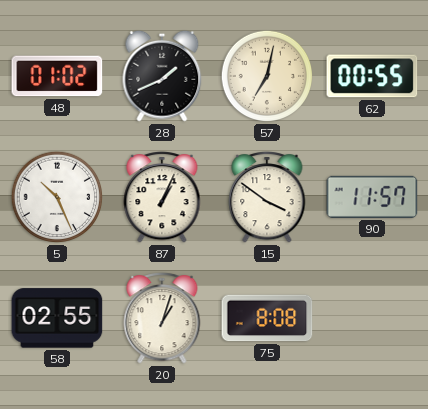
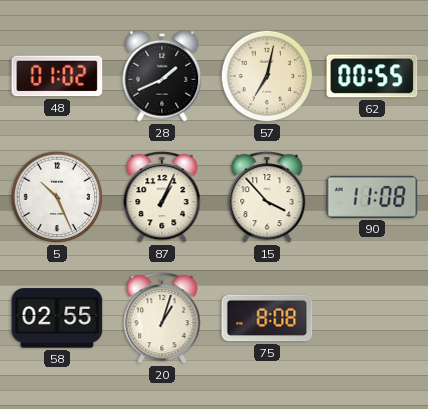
15: 3:51 -> 3:53 (267, 197)
90: 11:57 -> 11:08 (372, 197)
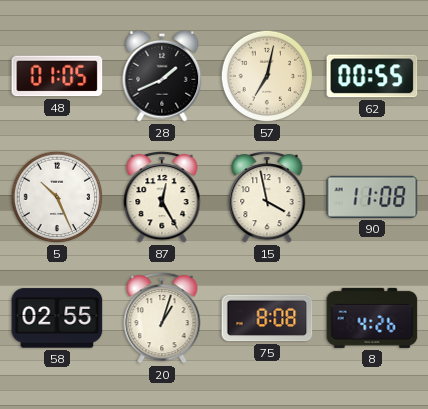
48: 01:02 -> 01:05 (57, 76)
87: 1:04 -> 12:25 (162, 197)
15: 3:53 -> 3:58 (267, 197)
8: none -> 4:26 (372, 318)
